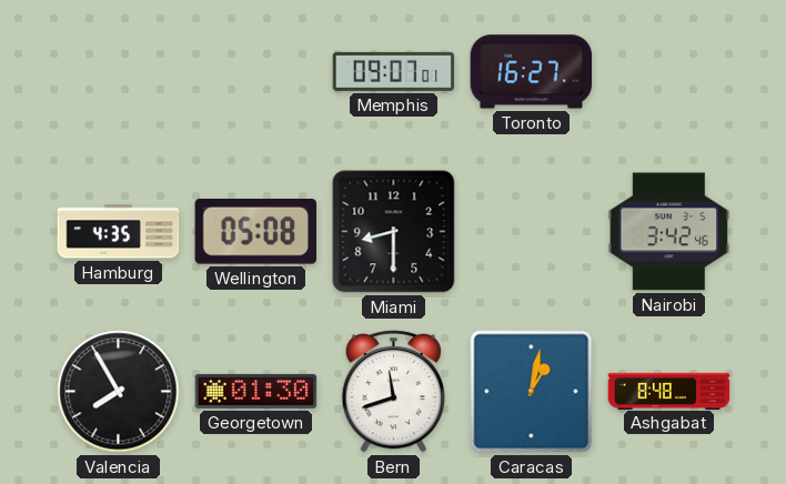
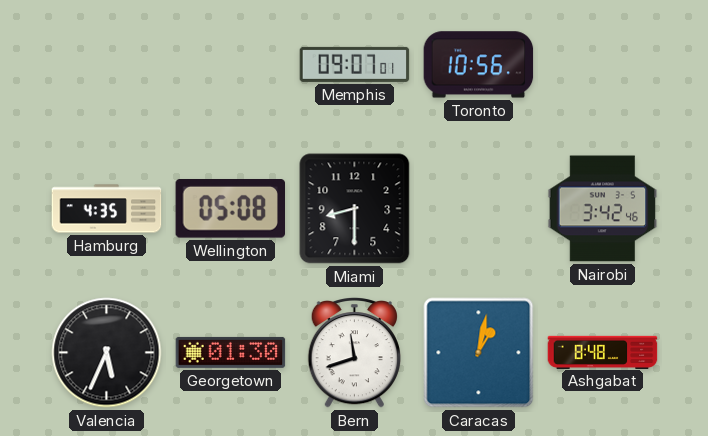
Toronto: 16:27 -> 10:56 (479, 65)
Valencia: 7:55 -> 5:34 (107, 353)
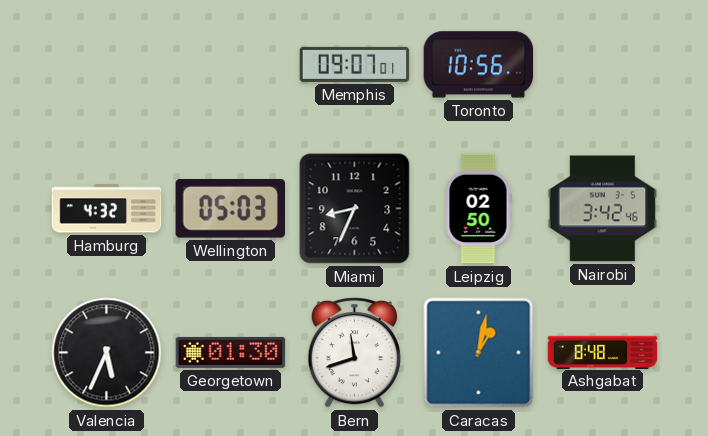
Hamburg: 4:35 -> 4:32 (107, 209)
Wellington: 05:08 -> 05:03 (230, 209)
Miami: 8:30 -> 8:34 (355, 209)
Leipzig: none -> 02:50 (478, 209)
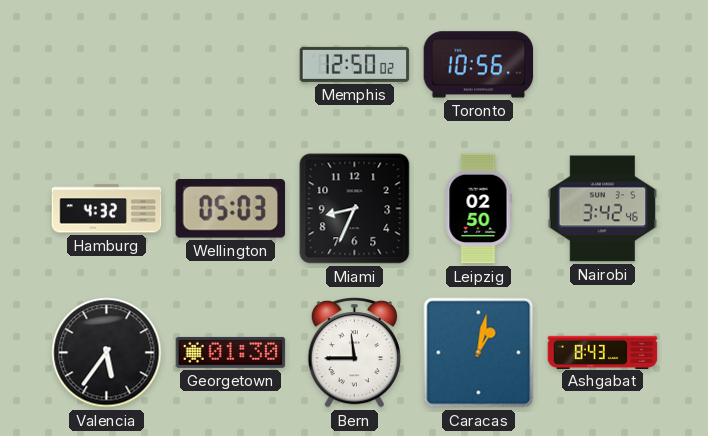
Memphis: 09:07 -> 12:50 (355, 64)
Valencia: 5:34 -> 5:36 (107, 353)
Bern: 11:42 -> 11:45 (354, 353)
Ashgabat: 8:48 -> 8:43 (603, 352)
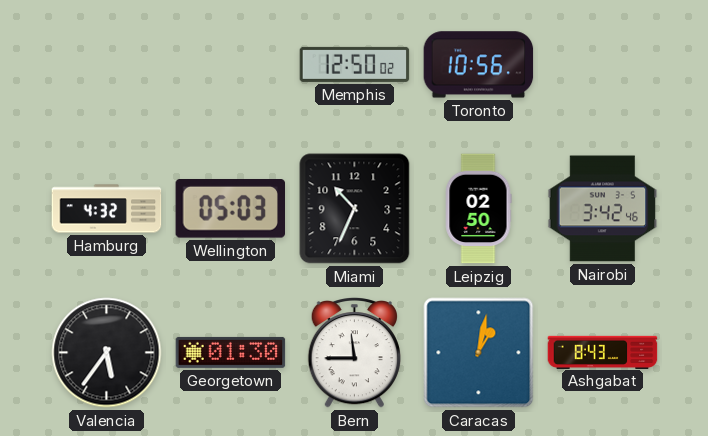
Miami: 8:34 -> 10:34 (355, 209)
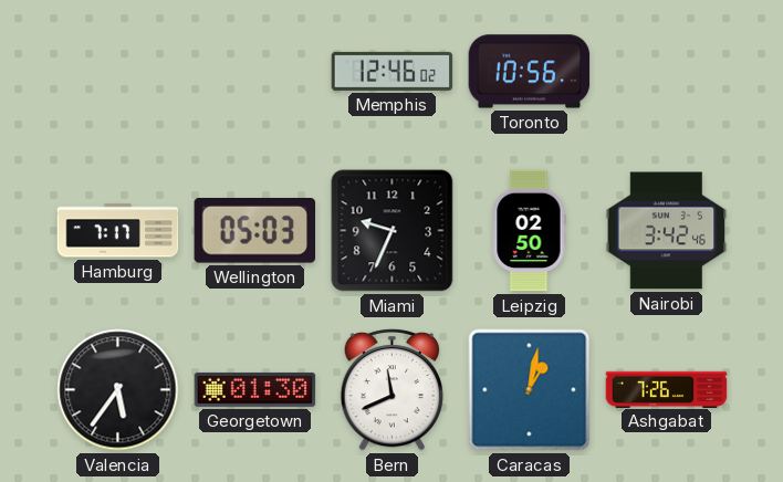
Memphis: 12:50 -> 12:46 (393, 71)
Hamburg: 4:32 -> 7:17 (118, 231)
Miami: 10:34 -> 9:34 (393, 231)
Bern: 11:45 -> 11:41 (391, 390)
Ashgabat: 8:43 -> 7:26 (667, 389)
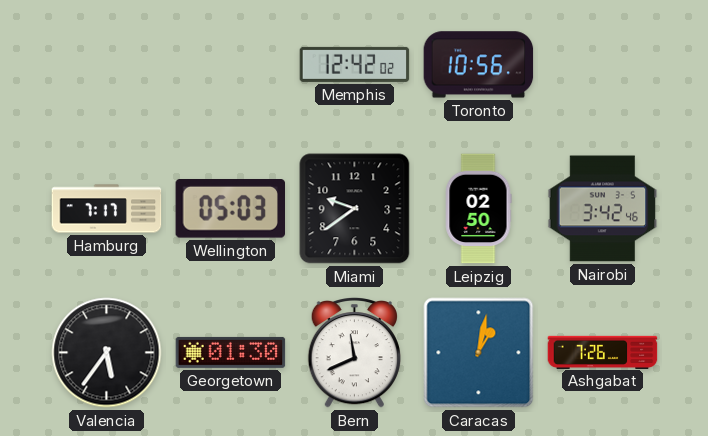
Memphis: 12:46 -> 12:42 (355, 64)
Miami: 9:34 -> 9:39 (355, 209)
